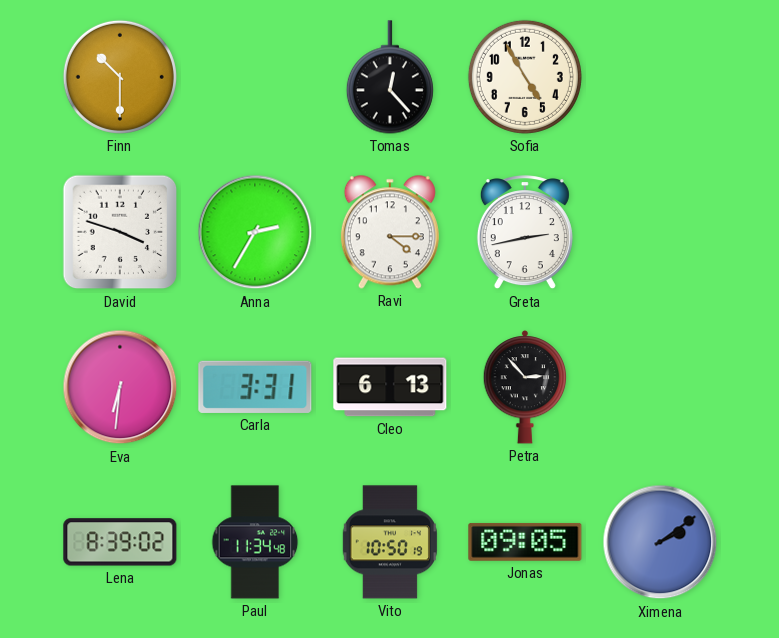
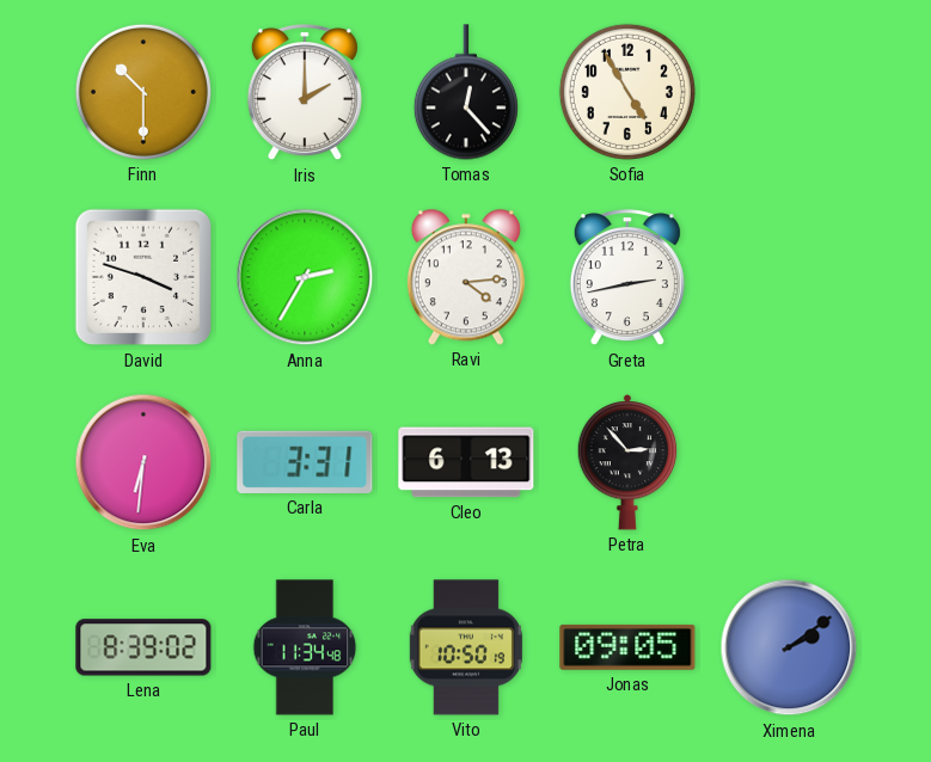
Iris: none -> 2:00 (305, 93)
Ravi: 4:15 -> 4:14 (466, 277)
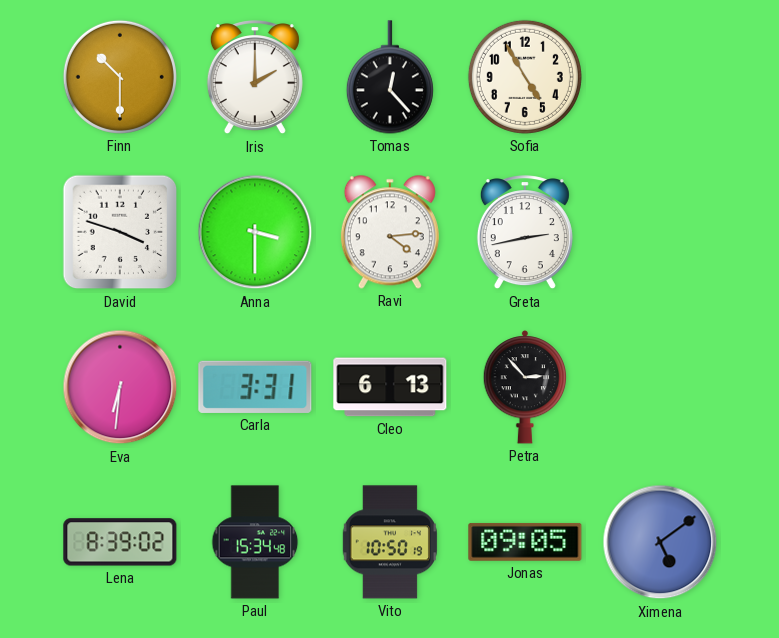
Anna: 2:35 -> 3:30 (255, 232)
Paul: 11:34 -> 15:34 (255, 542)
Ximena: 2:09 -> 5:09 (660, 542)
